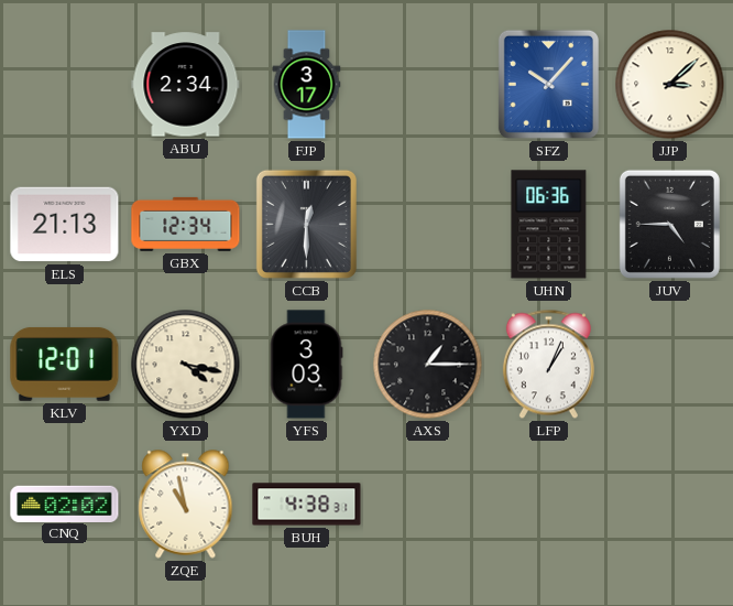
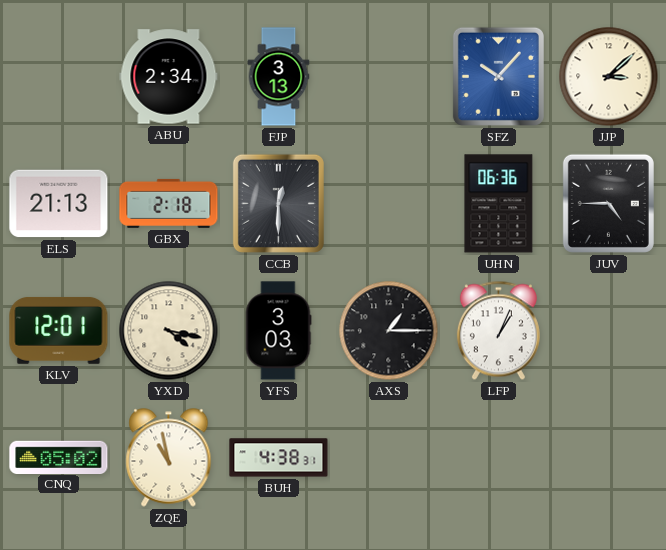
FJP: 3:17 -> 3:13 (279, 77)
GBX: 12:34 -> 2:18 (169, 203)
CNQ: 02:02 -> 05:02 (59, 457)
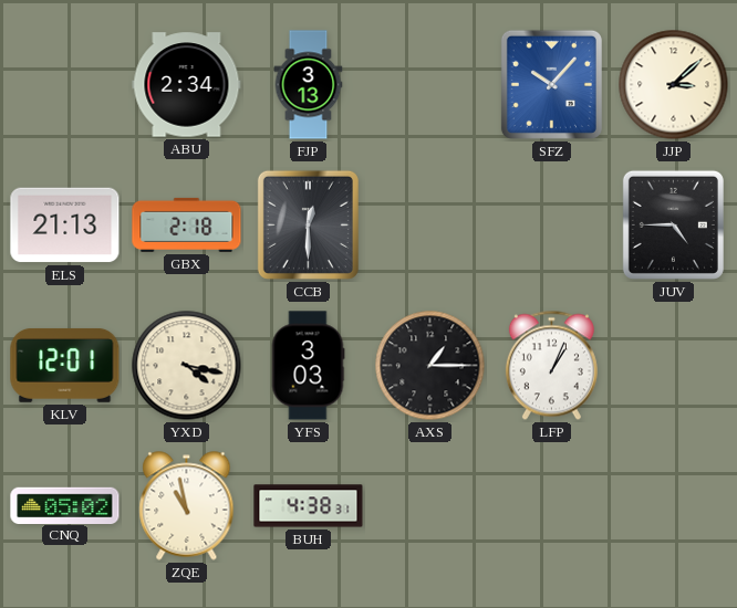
UHN: 06:36 -> none (499, 204)
